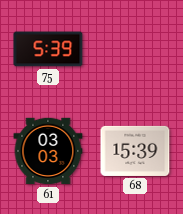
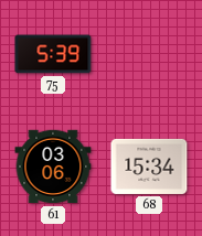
61: 03:03 -> 03:06 (53, 167)
68: 15:39 -> 15:34 (149, 167)
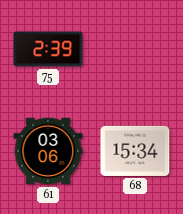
75: 5:39 -> 2:39 (48, 49)
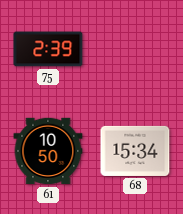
61: 03:06 -> 10:50 (48, 151)
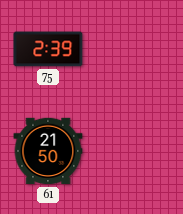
61: 10:50 -> 21:50 (48, 151)
68: 15:34 -> none (135, 151)
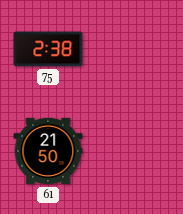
75: 2:39 -> 2:38 (48, 49)
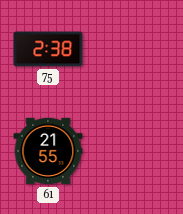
61: 21:50 -> 21:55 (48, 151)
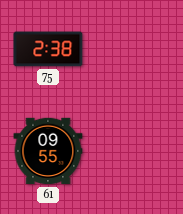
61: 21:55 -> 09:55 (48, 151)
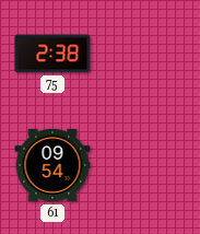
61: 09:55 -> 09:54 (52, 165)
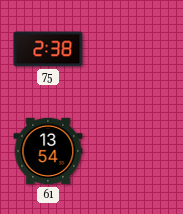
61: 09:54 -> 13:54 (48, 151)
